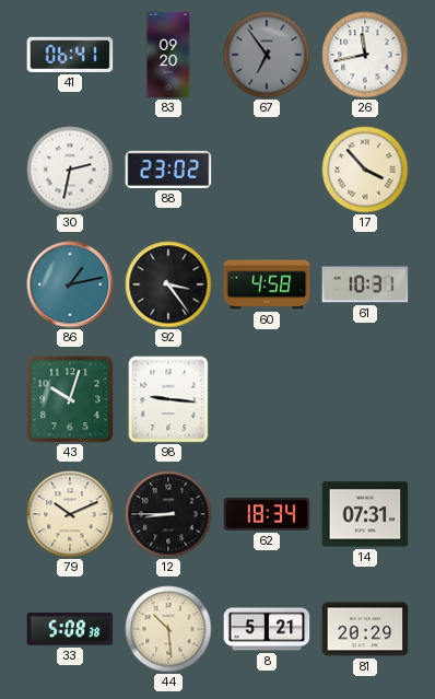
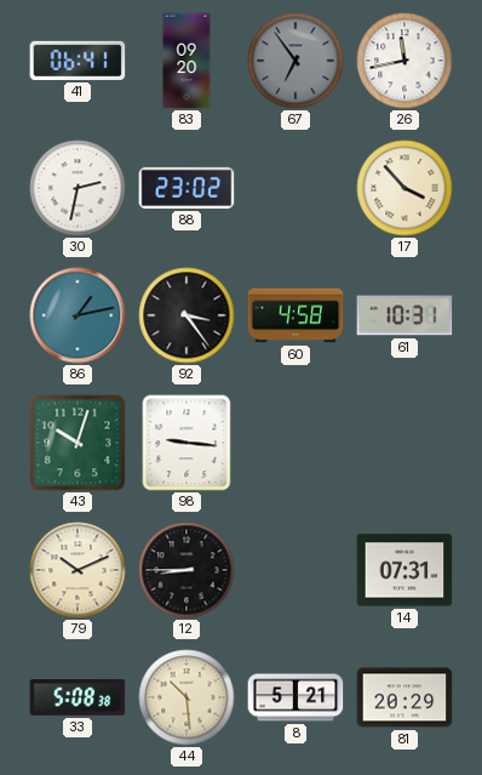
62: 18:34 -> none (267, 514)
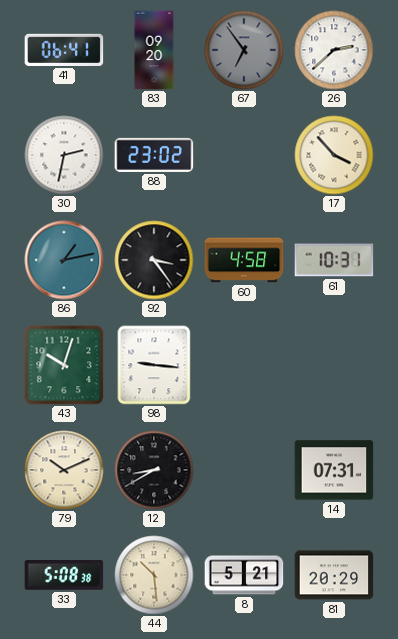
26: 11:43 -> 2:38 (334, 50)
12: 8:45 -> 8:40 (154, 470)
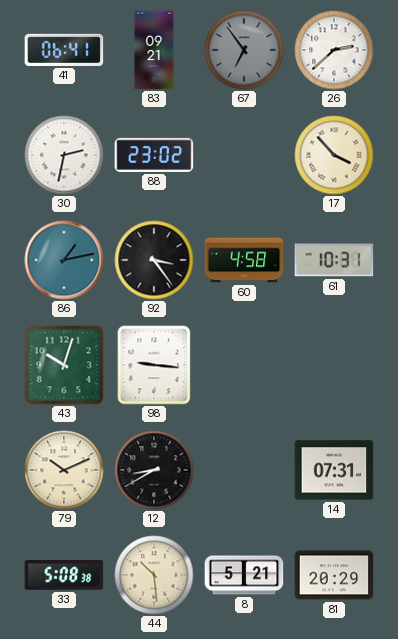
83: 09:20 -> 09:21 (154, 50)
